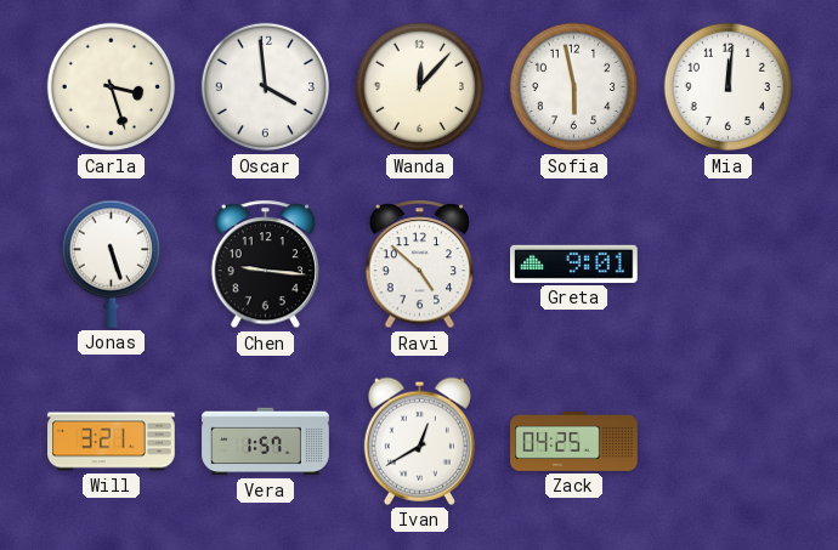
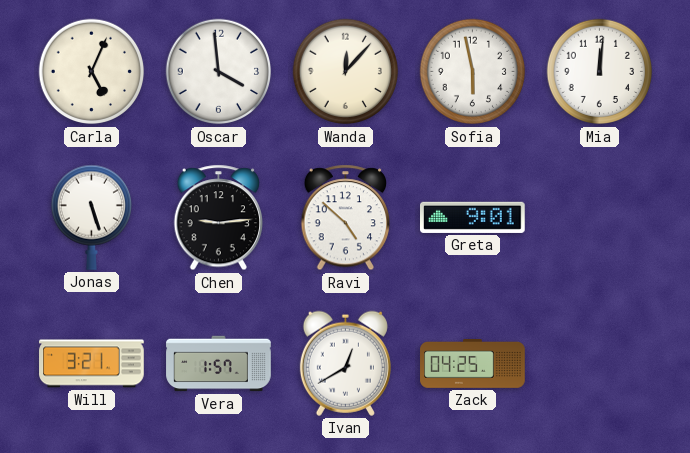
Carla: 3:27 -> 5:04 (92, 72)
Chen: 9:16 -> 9:14 (218, 218)
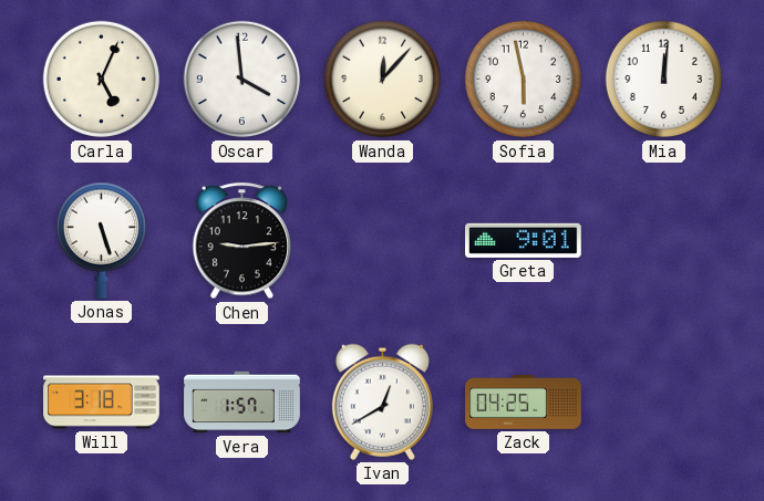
Ravi: 4:52 -> none (345, 218)
Will: 3:21 -> 3:18 (102, 403)
